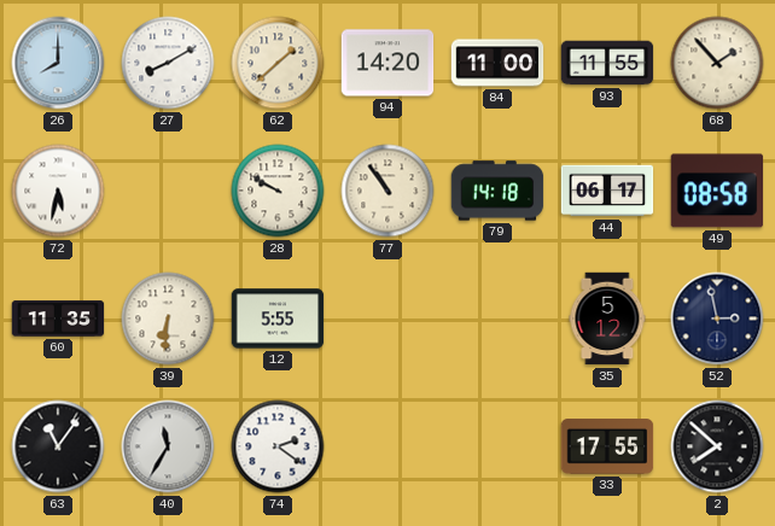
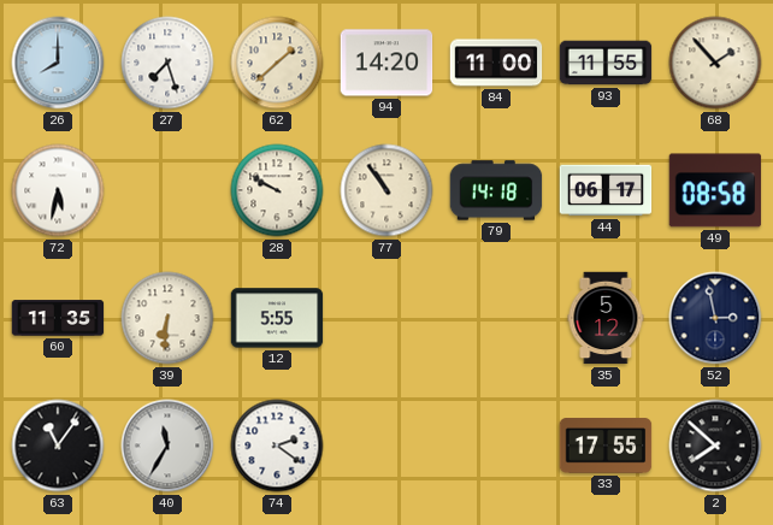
27: 8:10 -> 7:27 (167, 63)
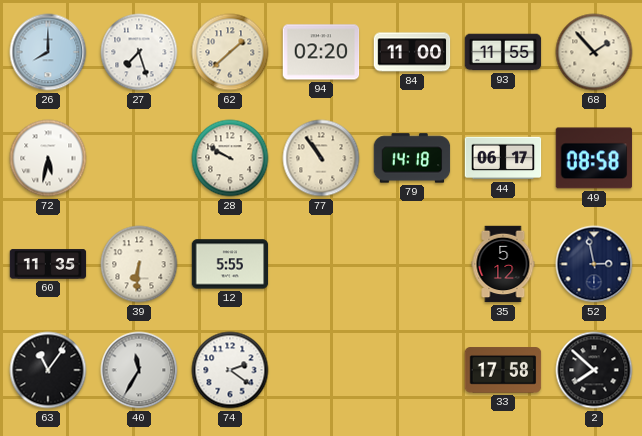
94: 14:20 -> 02:20 (321, 52)
33: 17:55 -> 17:58 (503, 370)
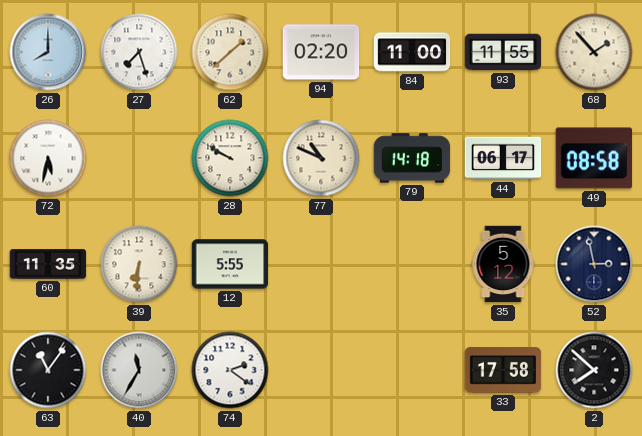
77: 10:54 -> 10:49 (321, 158)
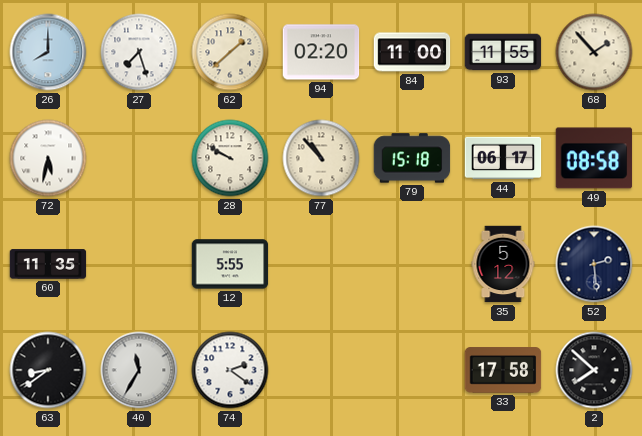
77: 10:49 -> 10:53 (321, 158)
79: 14:18 -> 15:18 (412, 158)
39: 6:31 -> none (139, 264)
52: 2:58 -> 2:29 (594, 264)
63: 11:06 -> 8:39 (48, 370)
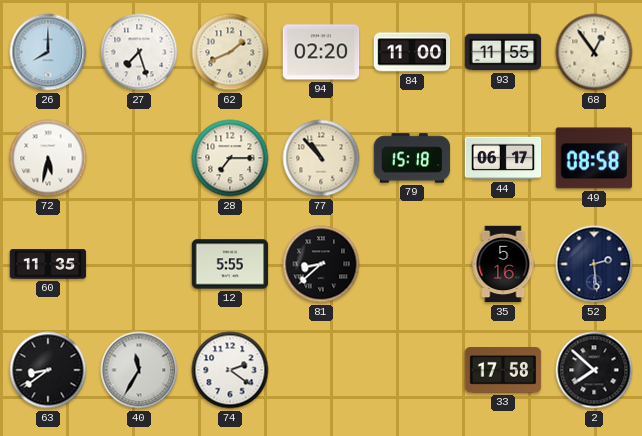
62: 1:38 -> 1:41 (230, 52)
68: 1:53 -> 12:54 (594, 52)
28: 9:50 -> 7:15 (230, 158)
81: none -> 8:38 (321, 264)
35: 5:12 -> 5:16 (503, 264)
